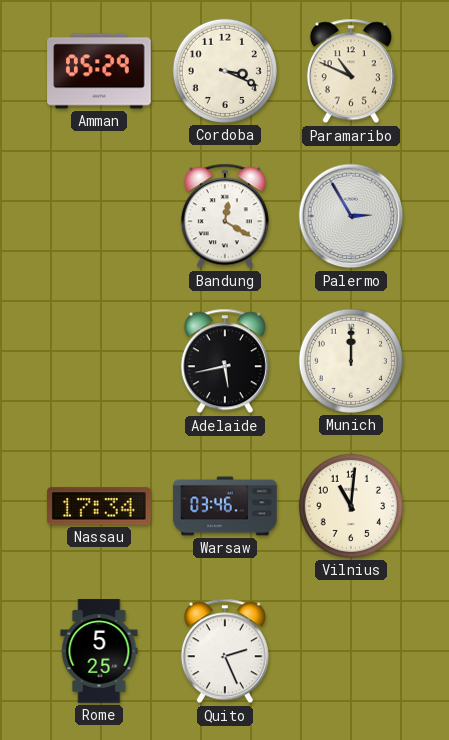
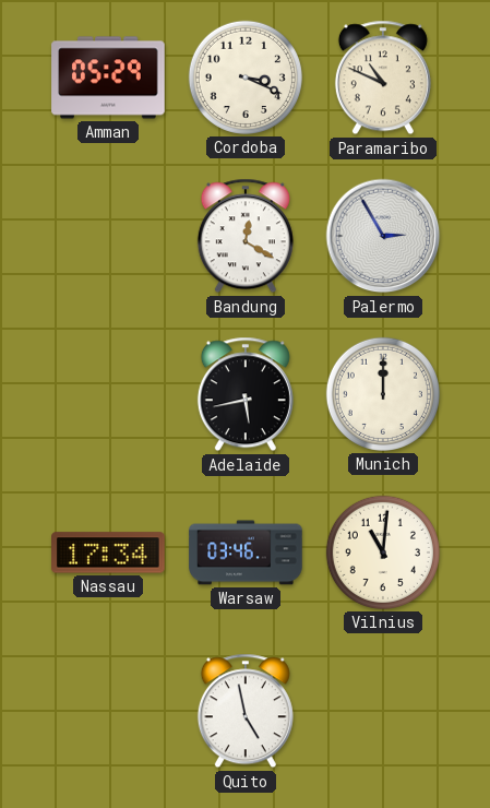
Rome: 5:25 -> none (99, 651)
Quito: 2:26 -> 4:58 (246, 711)
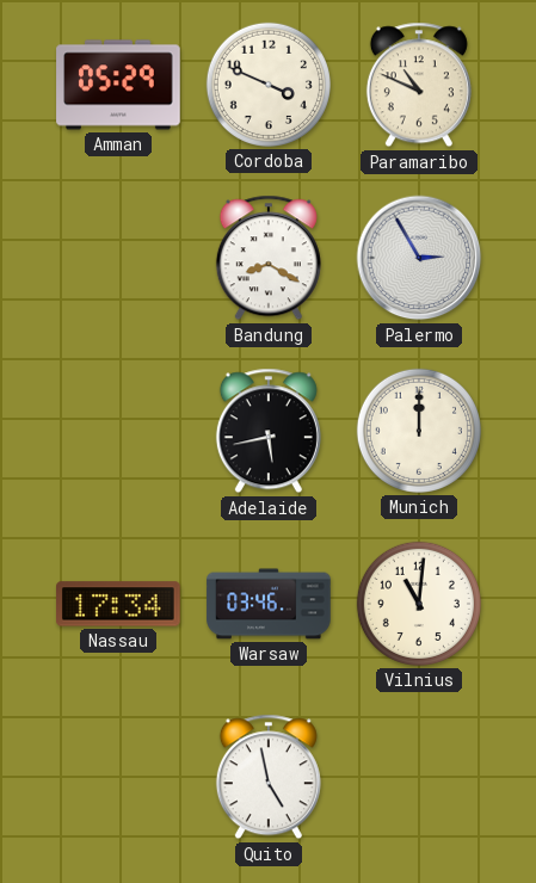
Cordoba: 3:19 -> 3:49 (269, 85)
Bandung: 12:20 -> 8:20 (269, 258)
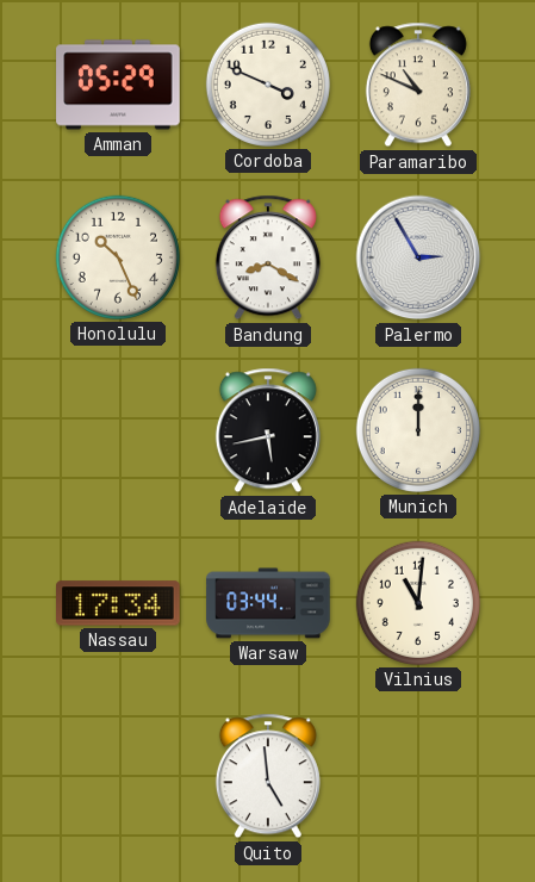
Honolulu: none -> 10:26 (118, 257)
Warsaw: 03:46 -> 03:44 (268, 603)
Quito: 4:58 -> 4:59 (268, 776)
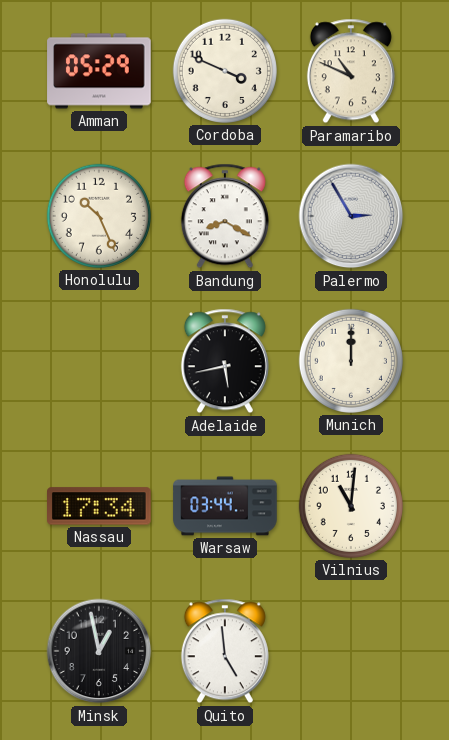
Minsk: none -> 12:58 (99, 651)
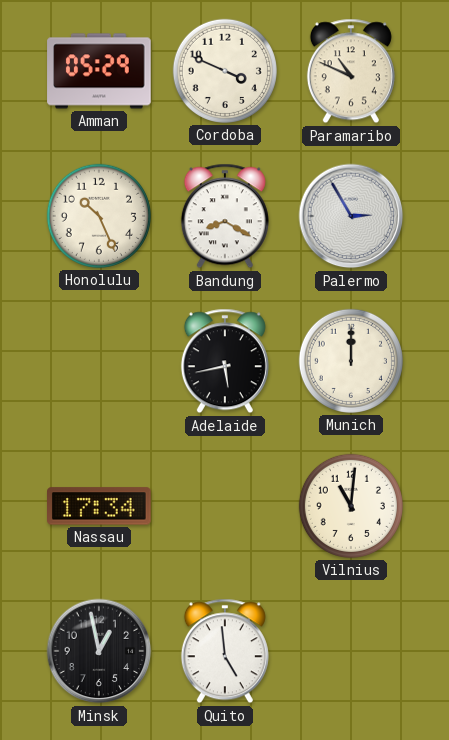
Warsaw: 03:44 -> none (225, 506)
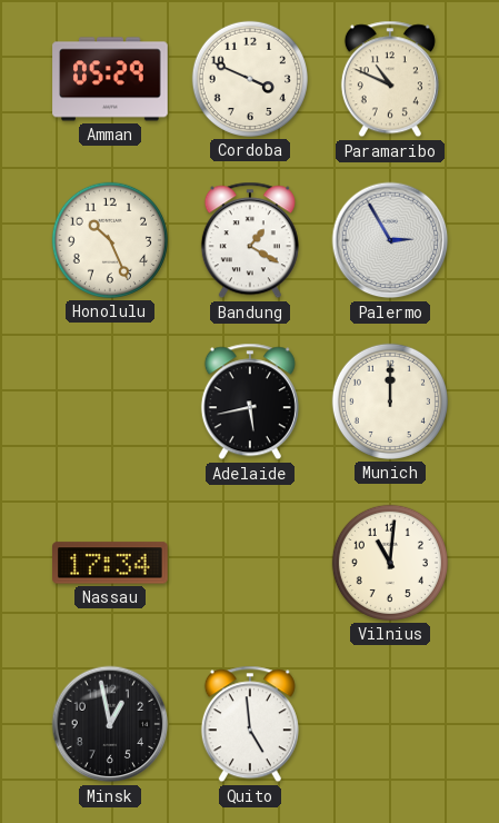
Bandung: 8:20 -> 1:20 (250, 240)
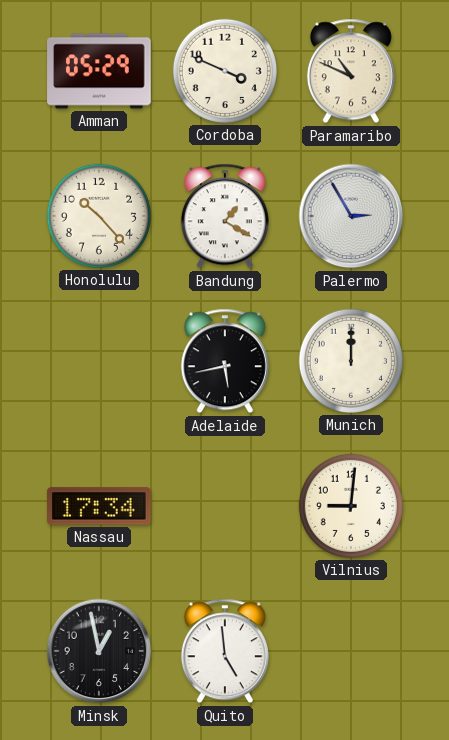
Honolulu: 10:26 -> 10:23 (99, 216)
Vilnius: 11:01 -> 9:01 (351, 506)
